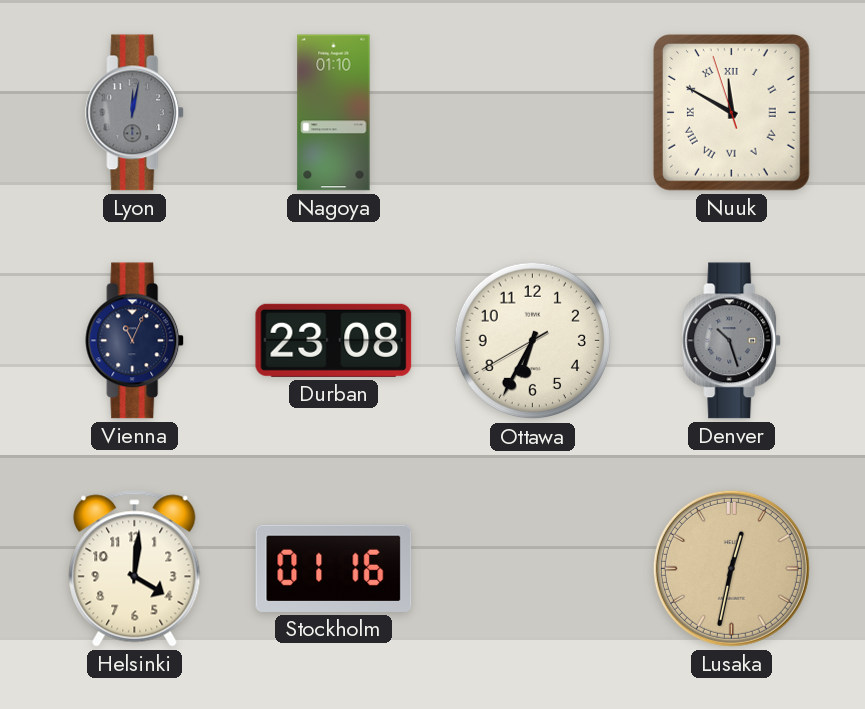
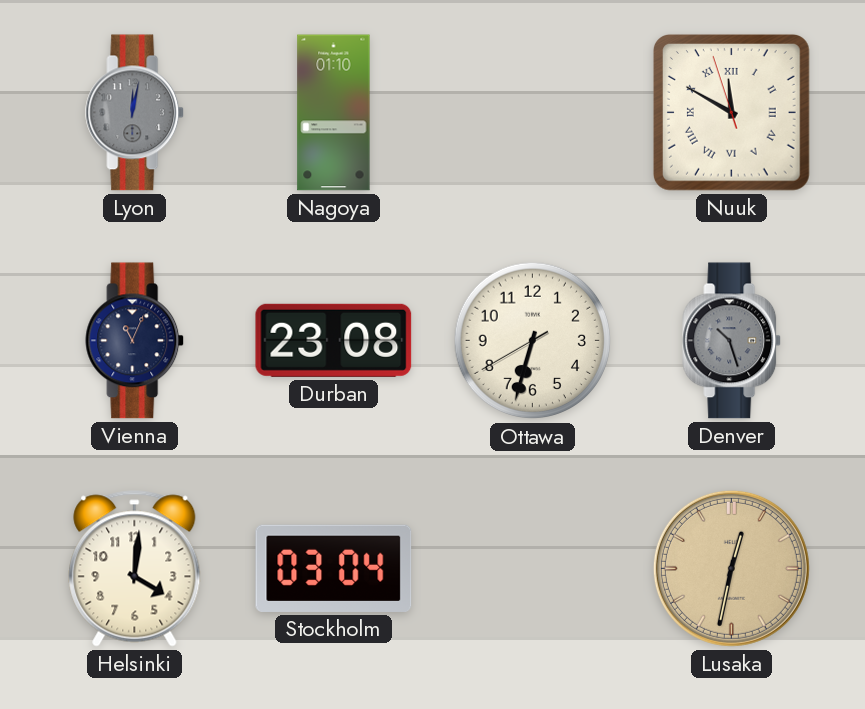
Ottawa: 6:34 -> 6:32 (533, 341)
Stockholm: 01:16 -> 03:04 (334, 568)
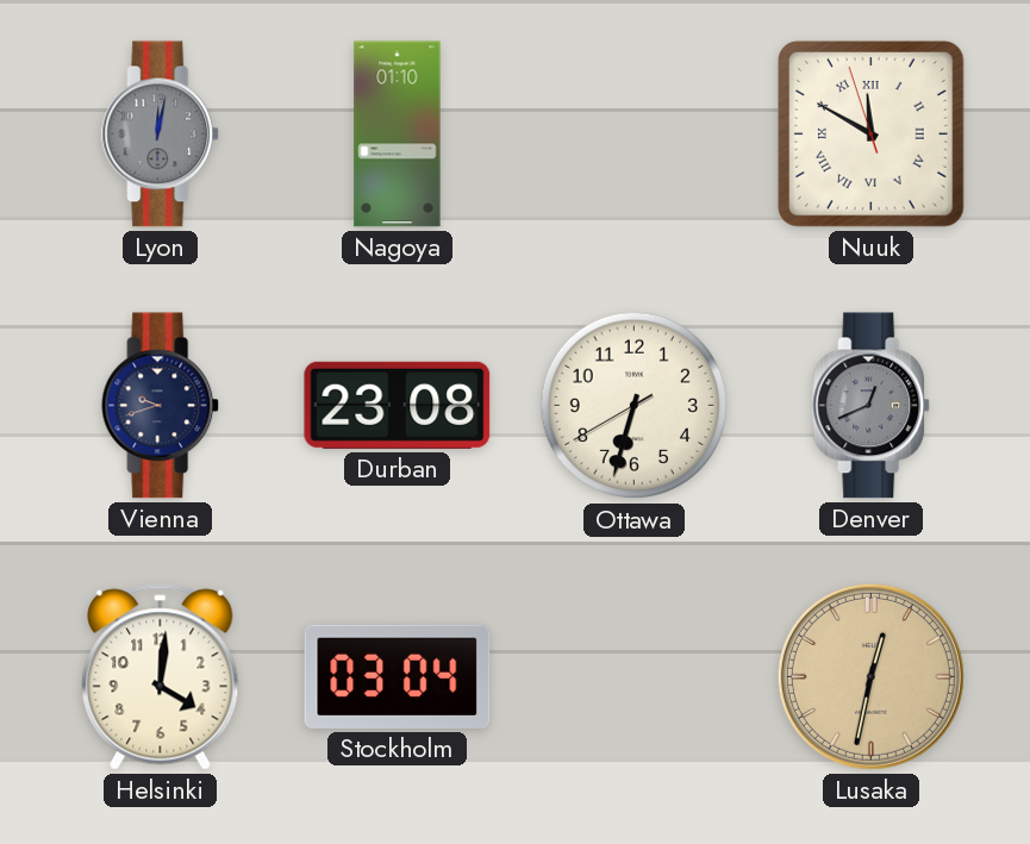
Vienna: 11:04 -> 9:42 (161, 406)
Denver: 10:27 -> 12:41 (872, 406)
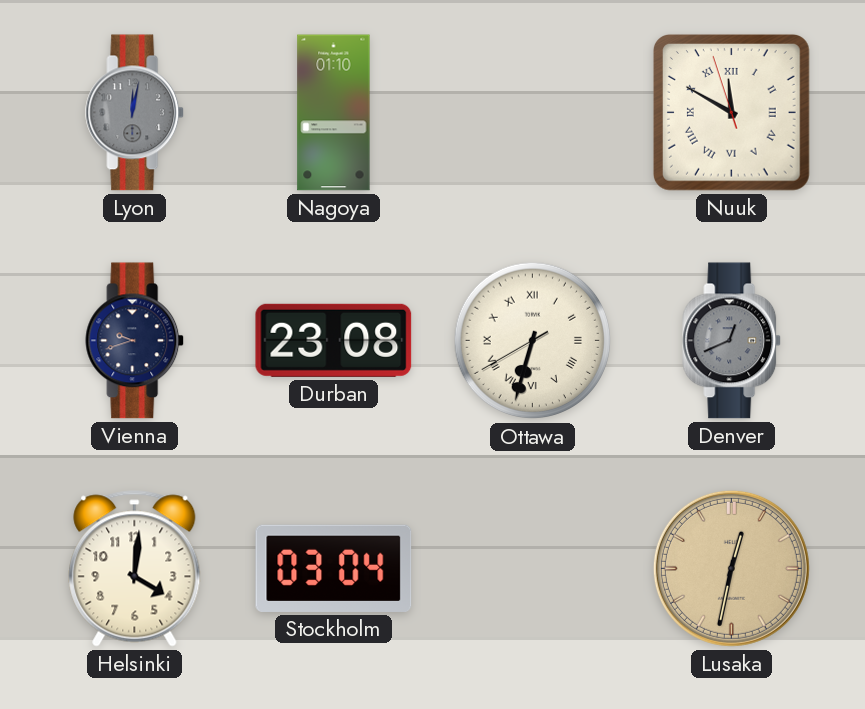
Ottawa numerals: Arabic -> Roman (533, 341)
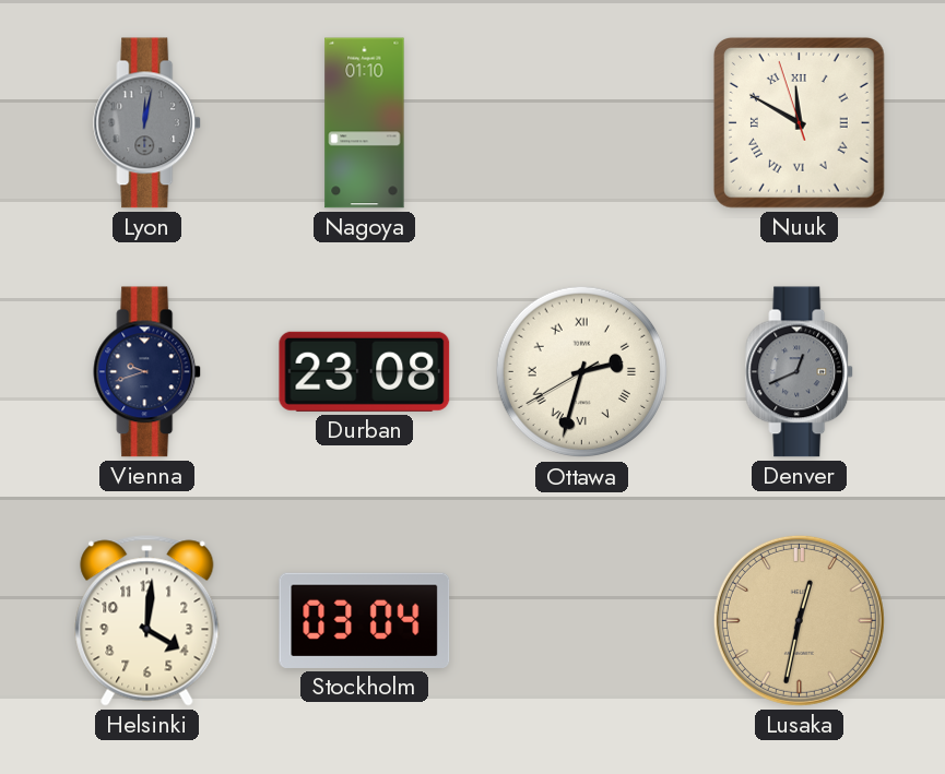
Ottawa: 6:32 -> 2:32 (582, 372)
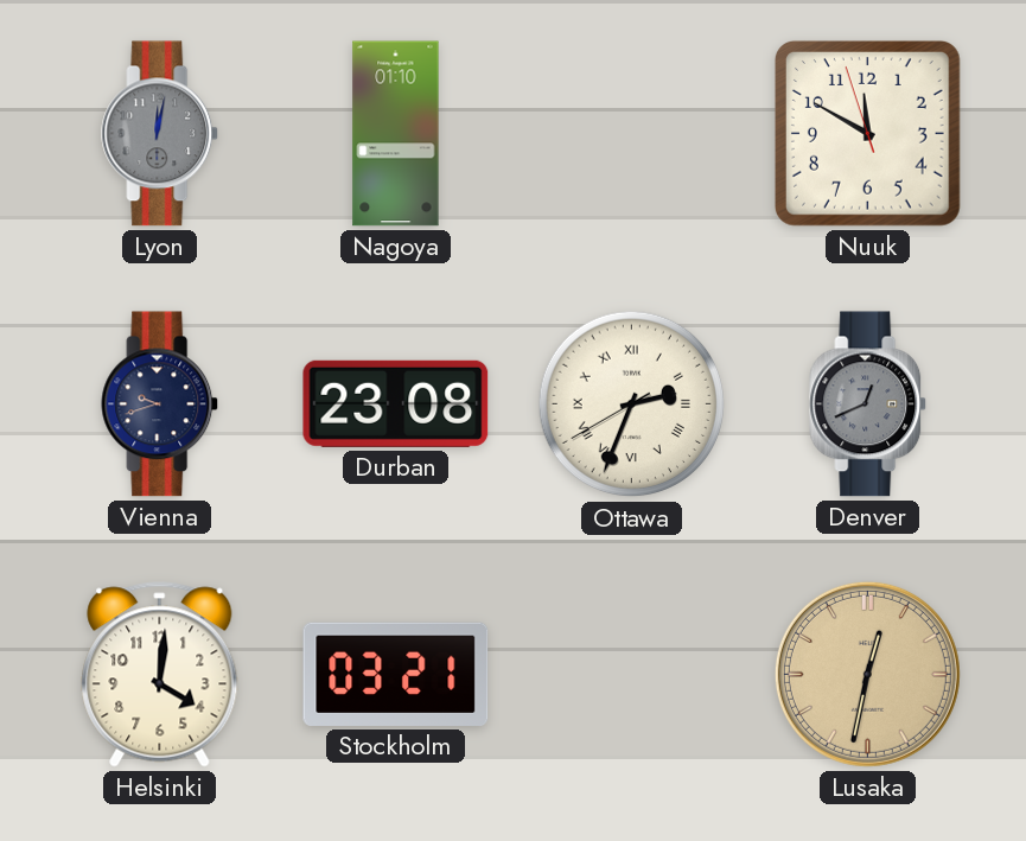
Nuuk numerals: Roman -> Arabic (867, 133)
Ottawa: 2:32 -> 2:33 (632, 404)
Stockholm: 03:04 -> 03:21 (396, 674)
